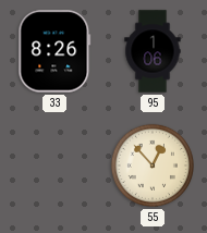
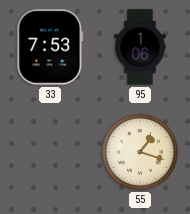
33: 8:26 -> 7:53 (50, 47)
55: 12:53 -> 1:18 (140, 152)
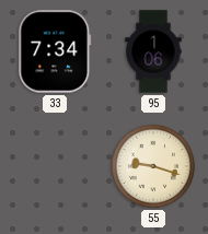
33: 7:53 -> 7:34 (55, 51)
55: 1:18 -> 9:18 (153, 166)
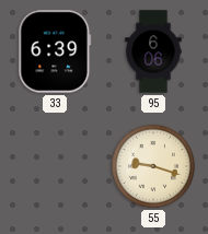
33: 7:34 -> 6:39 (55, 51)
95: 1:06 -> 6:06 (153, 51)
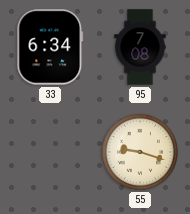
33: 6:39 -> 6:34 (50, 47)
95: 6:06 -> 7:08 (140, 47)
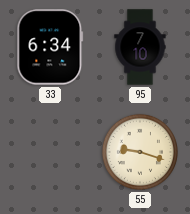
95: 7:08 -> 7:10 (140, 47)
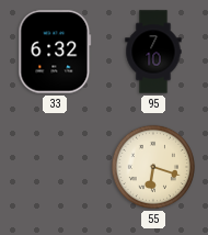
33: 6:34 -> 6:32 (55, 52)
55: 9:18 -> 6:18 (153, 167)
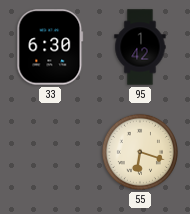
33: 6:32 -> 6:30 (50, 47)
95: 7:10 -> 1:42 (140, 47)
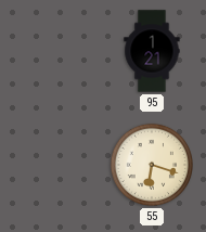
33: 6:30 -> none (50, 47)
95: 1:42 -> 1:21 (152, 51)
